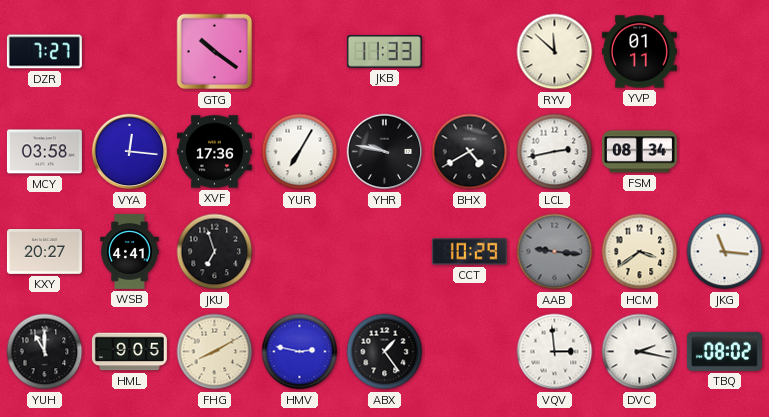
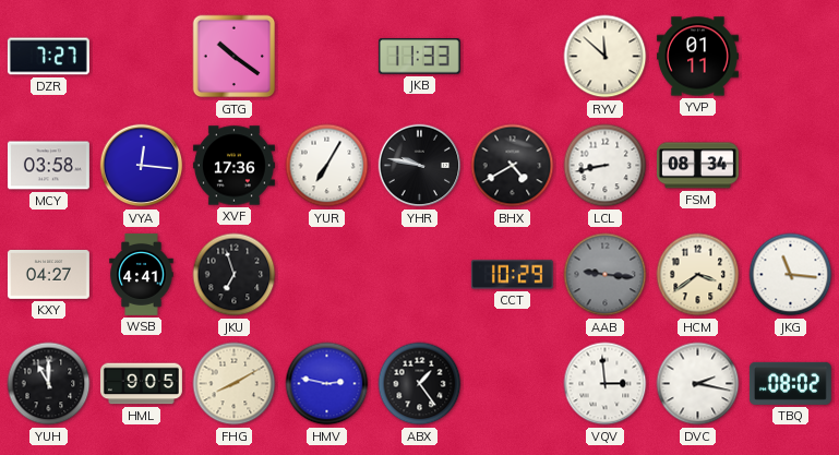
LCL: 2:43 -> 8:43 (606, 166)
KXY: 20:27 -> 04:27 (48, 275)
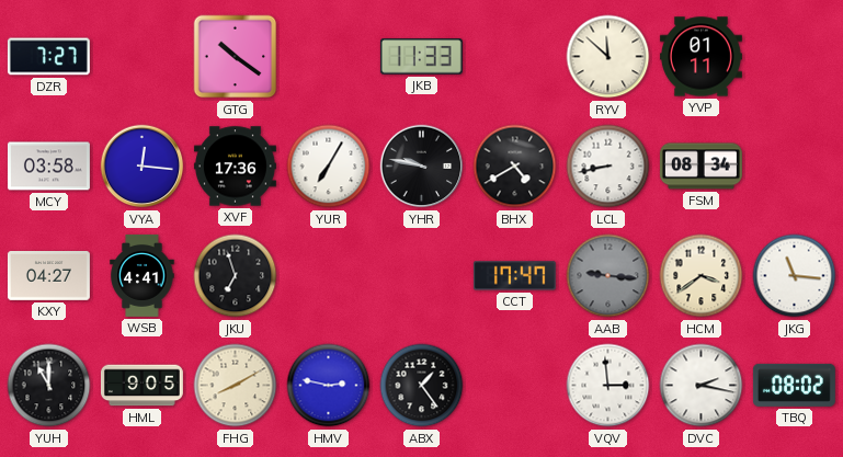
CCT: 10:29 -> 17:47 (514, 276)
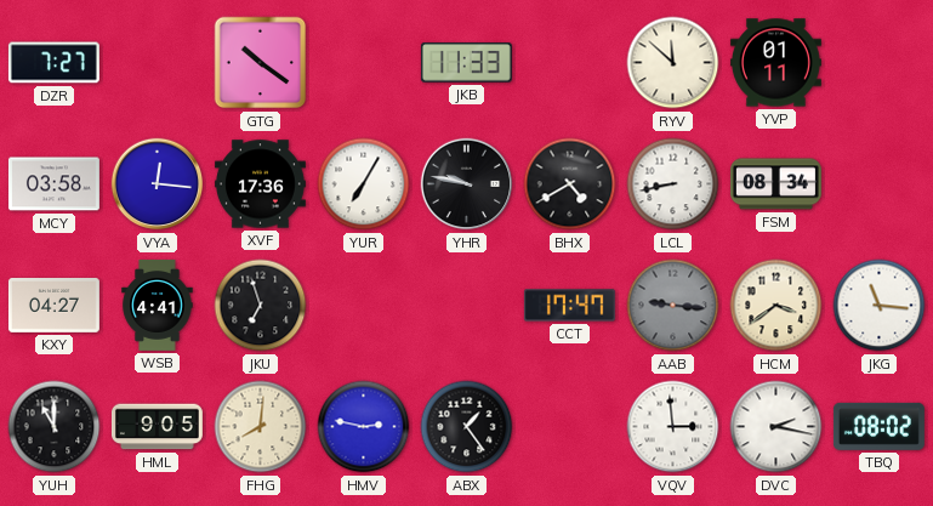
FHG: 8:10 -> 8:01 (261, 427)
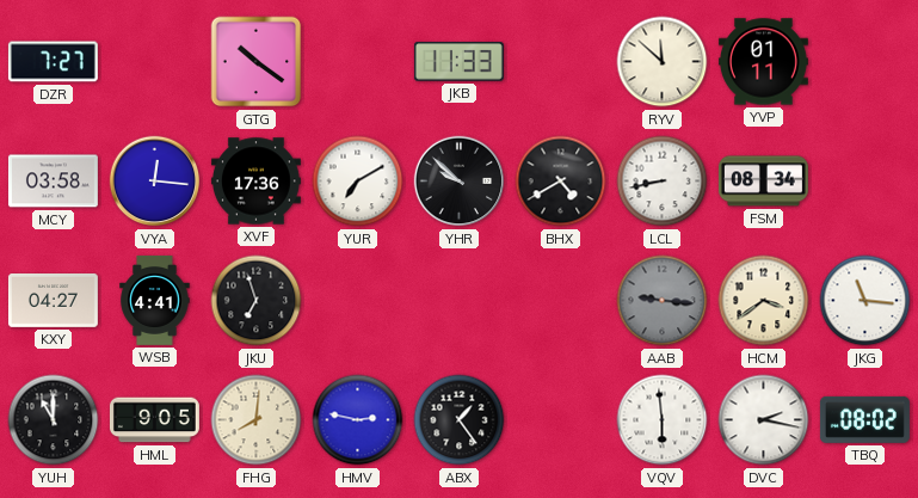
YUR: 7:05 -> 7:10 (358, 182)
YHR: 9:47 -> 9:52 (460, 182)
CCT: 17:47 -> none (569, 306)
VQV: 2:59 -> 5:59 (663, 420)
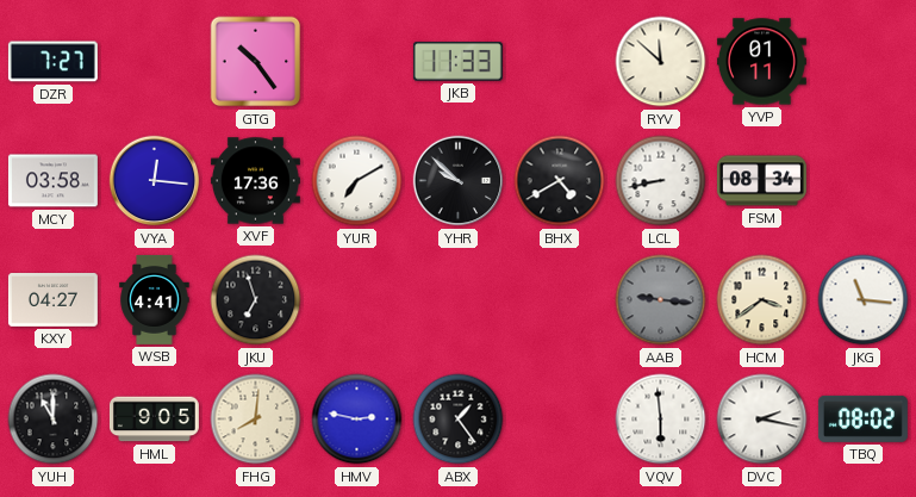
GTG: 10:21 -> 10:24 (256, 62)
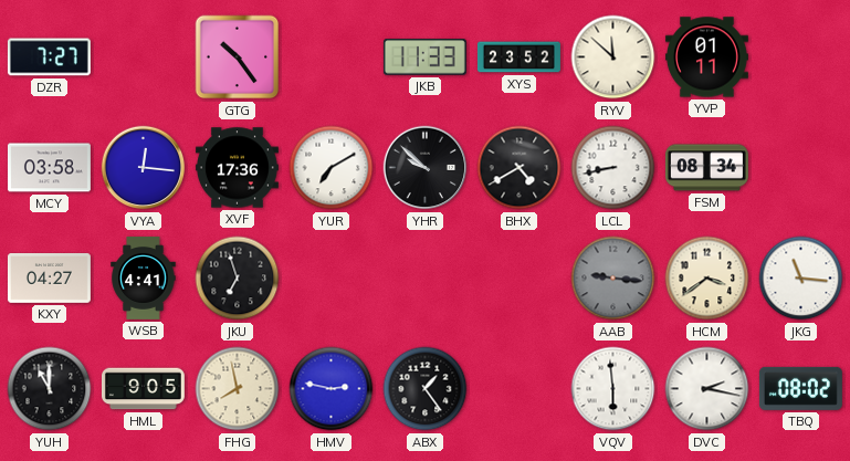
XYS: none -> 23:52 (520, 57)
FHG: 8:01 -> 7:58 (238, 389)
